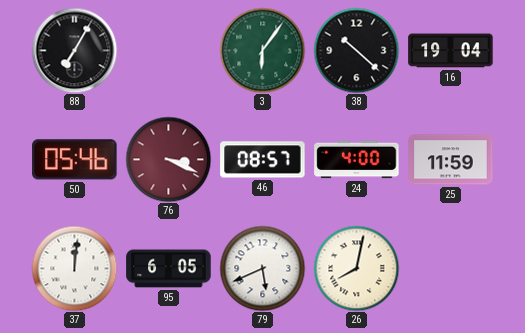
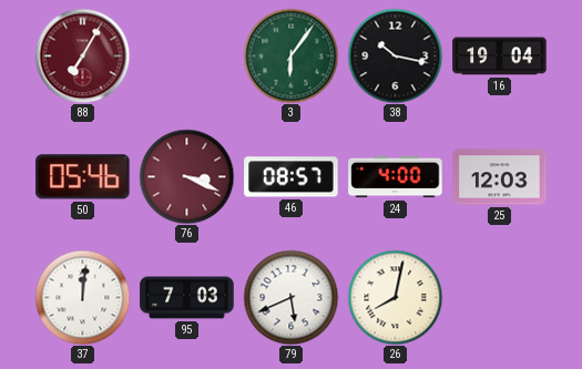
88 dial: black -> burgundy (82, 55)
38: 10:22 -> 10:17 (395, 55)
25: 11:59 -> 12:03 (500, 177)
95: 6:05 -> 7:03 (187, 298)
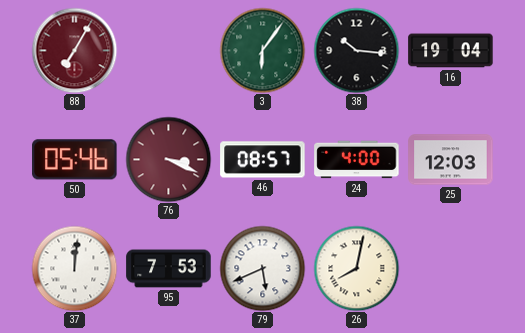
38: 10:17 -> 10:16 (356, 50)
95: 7:03 -> 7:53 (169, 269)
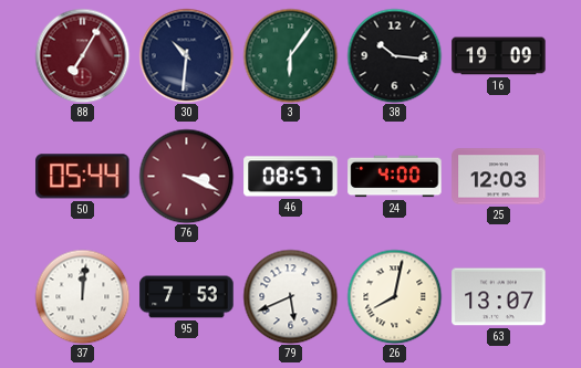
30: none -> 10:31 (186, 55)
16: 19:04 -> 19:09 (499, 56)
50: 05:46 -> 05:44 (83, 177)
63: none -> 13:07 (499, 297)
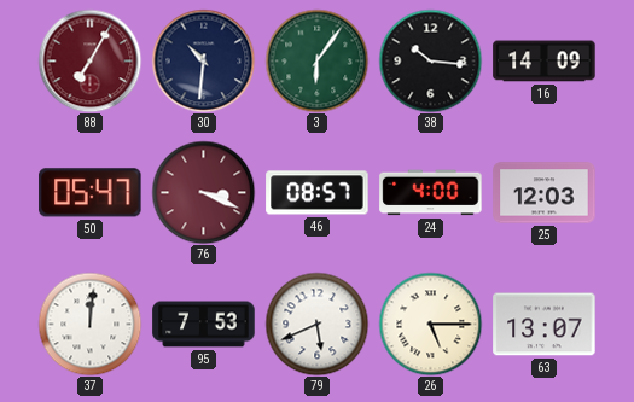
16: 19:09 -> 14:09 (545, 62)
50: 05:44 -> 05:47 (91, 193)
26: 8:02 -> 5:15 (430, 324)
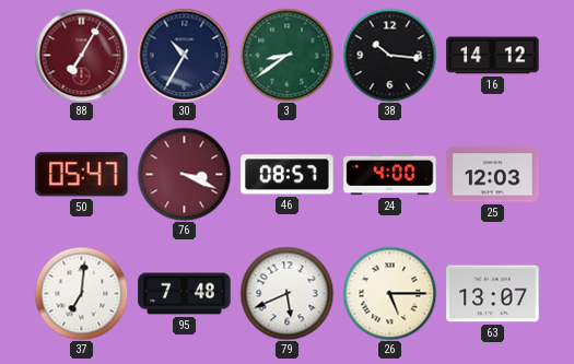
30: 10:31 -> 10:35 (184, 55)
3: 6:06 -> 8:39 (286, 55)
16: 14:09 -> 14:12 (493, 56)
37: 12:01 -> 7:01 (81, 293)
95: 7:53 -> 7:48 (185, 294)
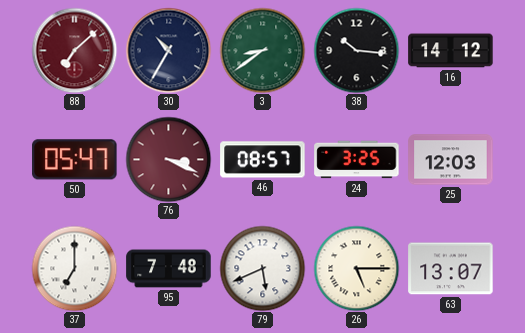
88: 7:05 -> 7:08 (74, 50)
24: 4:00 -> 3:25 (357, 160)
37: 7:01 -> 7:00 (74, 268)
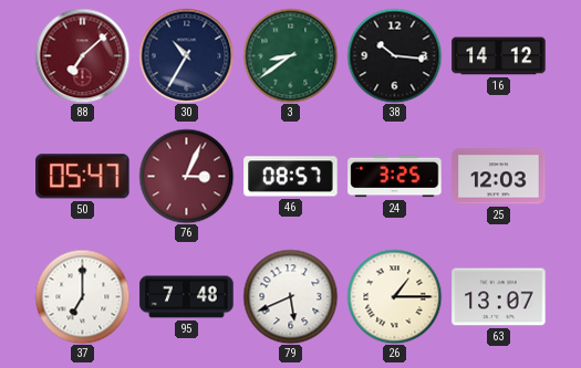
76: 3:19 -> 3:04 (186, 176)
26: 5:15 -> 1:15 (394, 296)
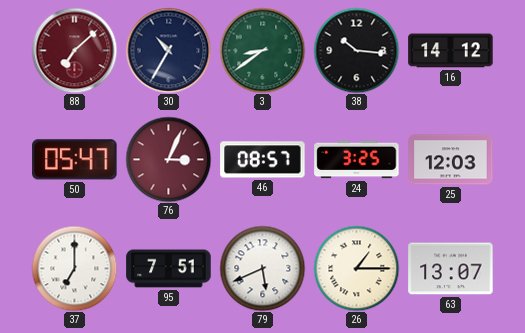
95: 7:48 -> 7:51 (169, 269)
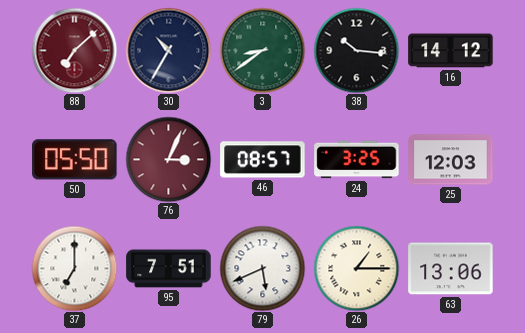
50: 05:47 -> 05:50 (75, 160)
63: 13:07 -> 13:06 (451, 269)
